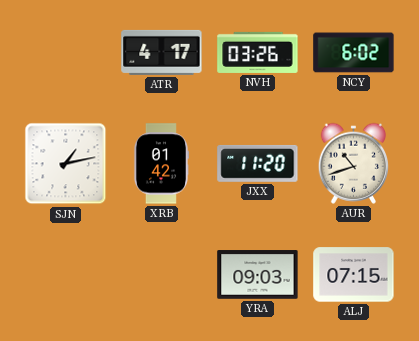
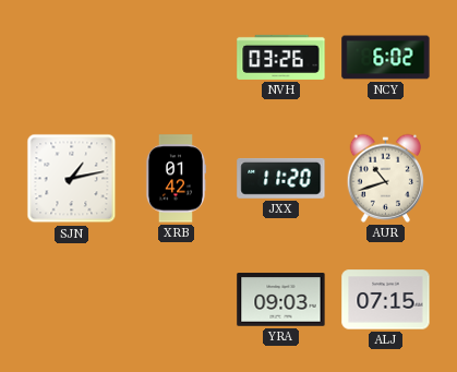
ATR: 4:17 -> none (162, 52)
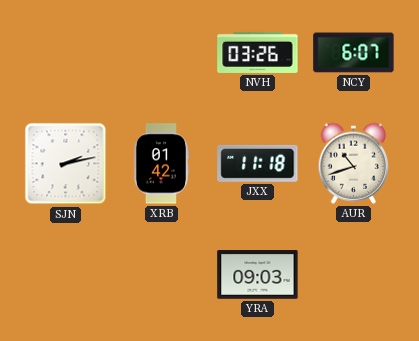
NCY: 6:02 -> 6:07 (354, 53)
SJN: 1:13 -> 2:13 (66, 164)
JXX: 11:20 -> 11:18 (258, 163)
ALJ: 07:15 -> none (386, 300)
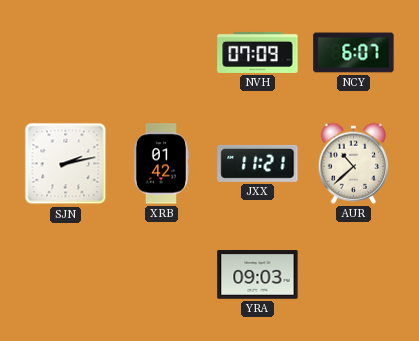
NVH: 03:26 -> 07:09 (258, 52)
JXX: 11:18 -> 11:21 (258, 163)
AUR: 10:42 -> 10:38 (354, 163)
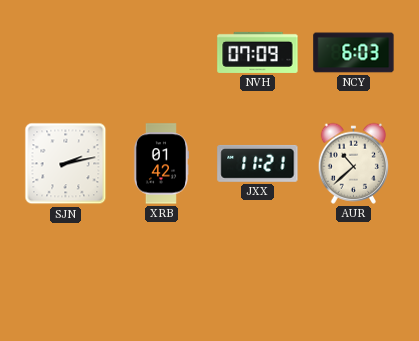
NCY: 6:07 -> 6:03 (354, 53)
YRA: 09:03 -> none (258, 275)
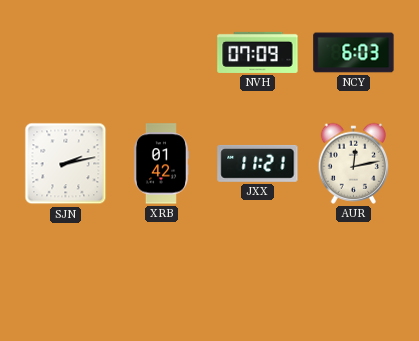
AUR: 10:38 -> 12:13 (354, 163)
